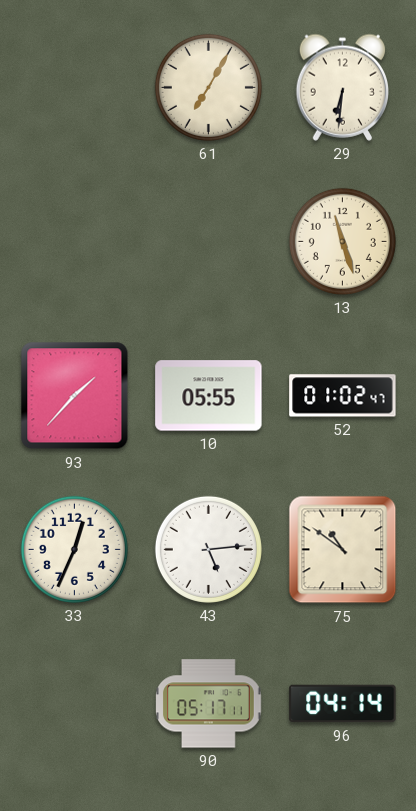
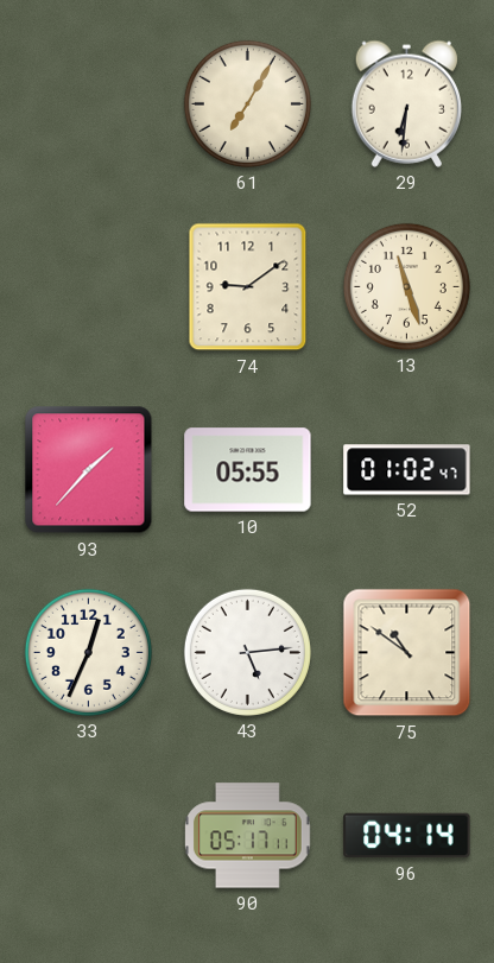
74: none -> 9:09 (248, 287)
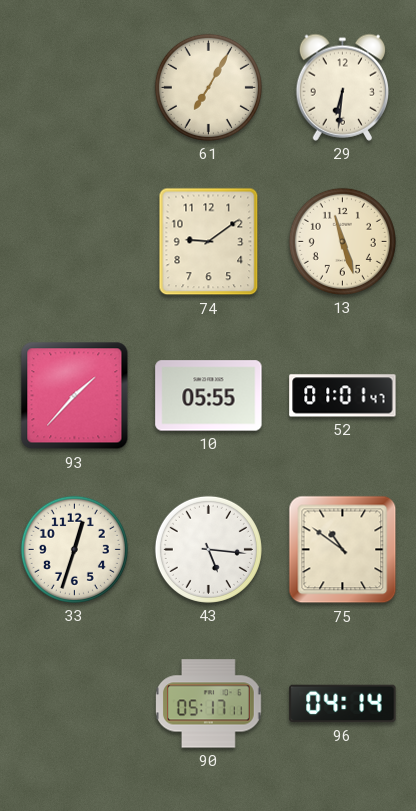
52: 01:02 -> 01:01 (343, 396)
33: 12:34 -> 12:33 (74, 549)
43: 5:14 -> 5:16 (208, 549)
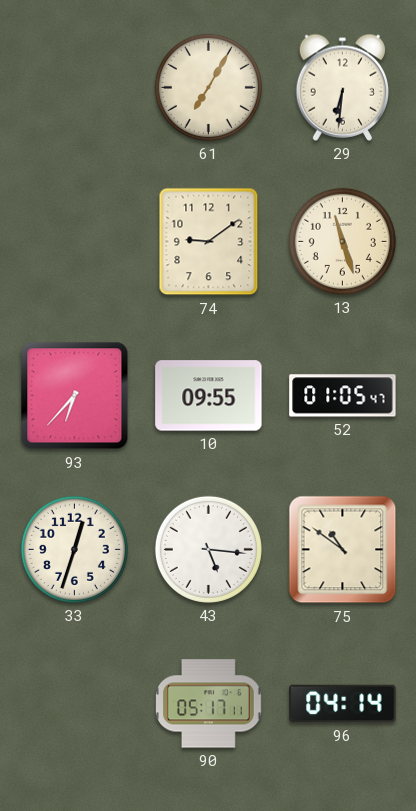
93: 1:37 -> 6:37 (75, 396)
10: 05:55 -> 09:55 (209, 396)
52: 01:01 -> 01:05 (343, 396)
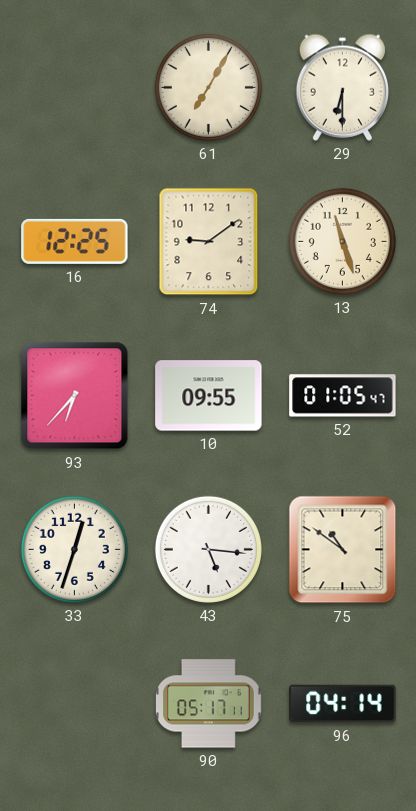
29: 6:31 -> 6:30 (342, 87)
16: none -> 12:25 (75, 241)
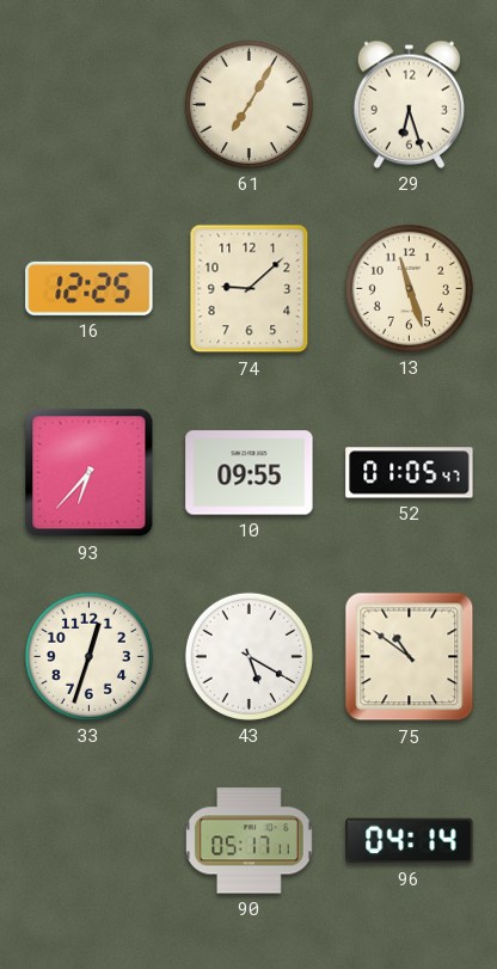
29: 6:30 -> 6:27 (409, 104)
74: 9:09 -> 9:08 (250, 289)
43: 5:16 -> 5:20 (249, 656)
